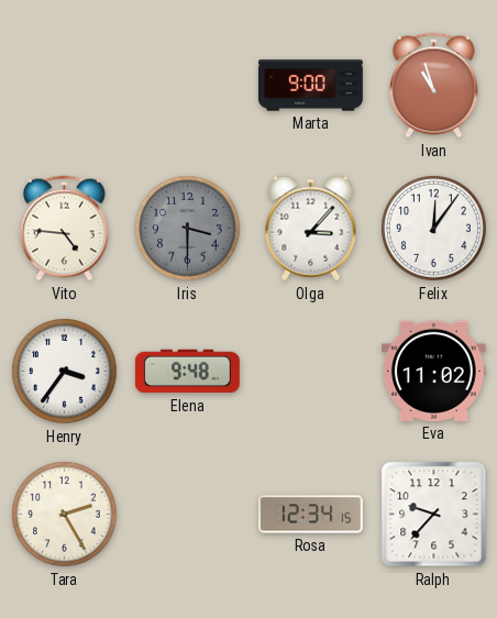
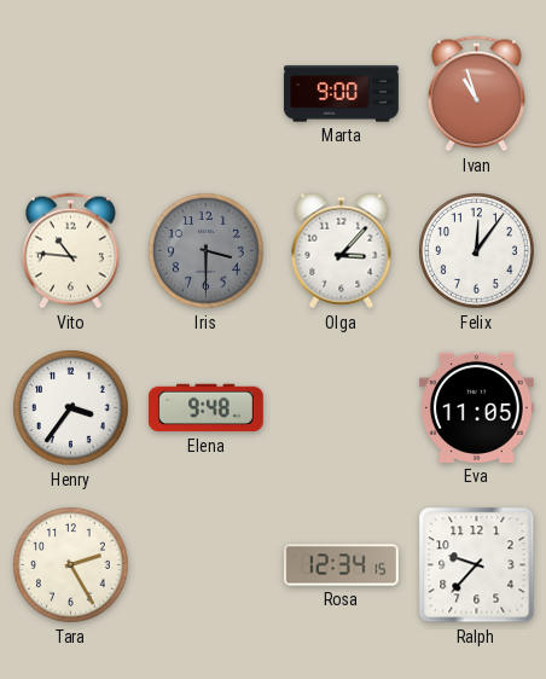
Vito: 4:46 -> 10:46 (70, 251)
Eva: 11:02 -> 11:05 (476, 407)
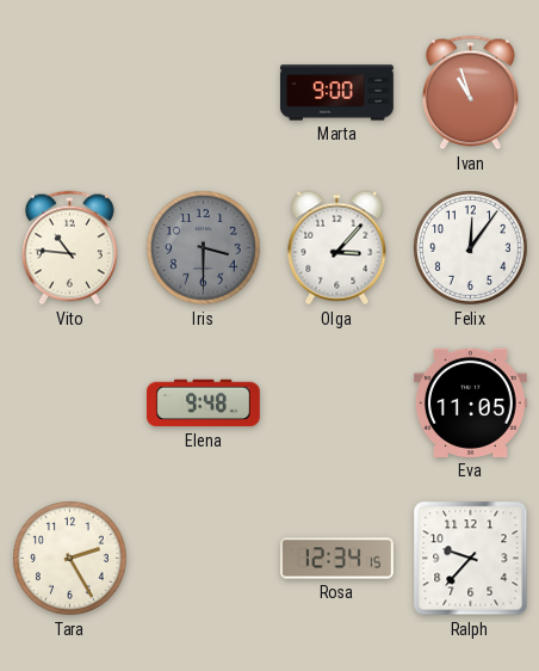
Henry: 3:36 -> none (71, 408)
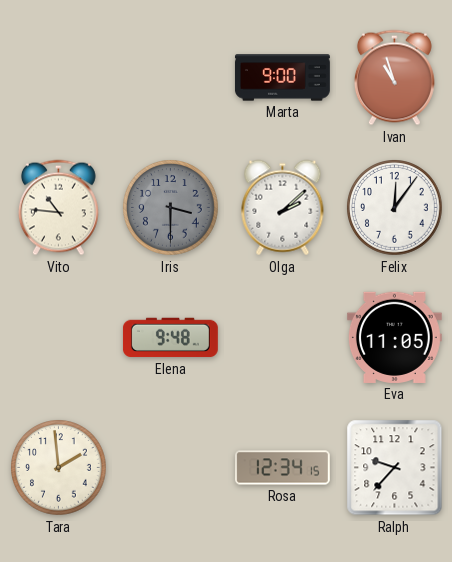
Olga: 3:07 -> 2:08 (283, 208)
Tara: 2:25 -> 1:59 (59, 468)
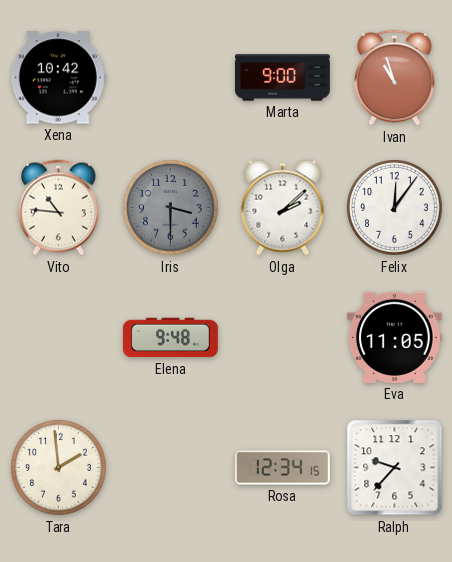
Xena: none -> 10:42 (58, 78)
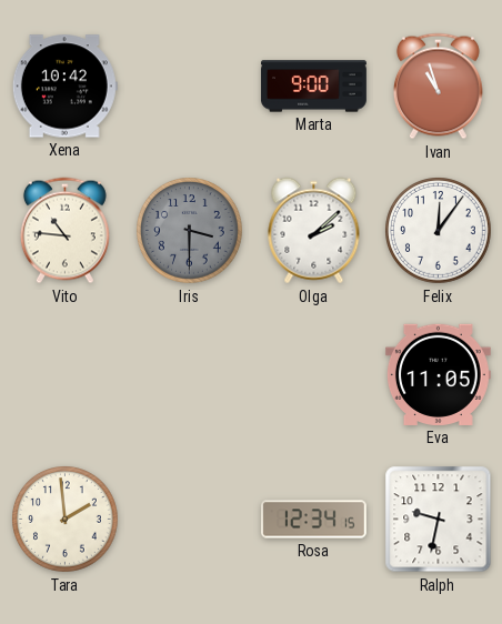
Elena: 9:48 -> none (170, 338)
Ralph: 9:37 -> 9:32 (439, 520)
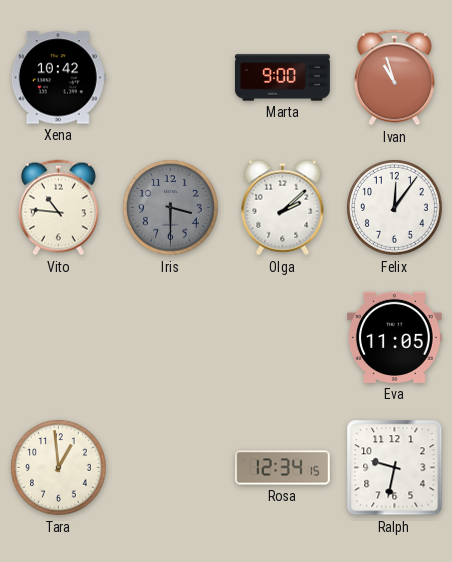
Tara: 1:59 -> 12:59 (59, 468)
